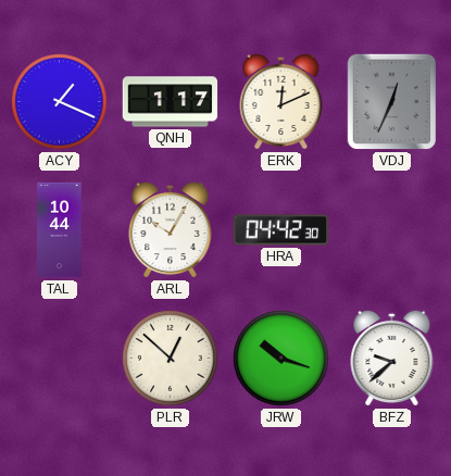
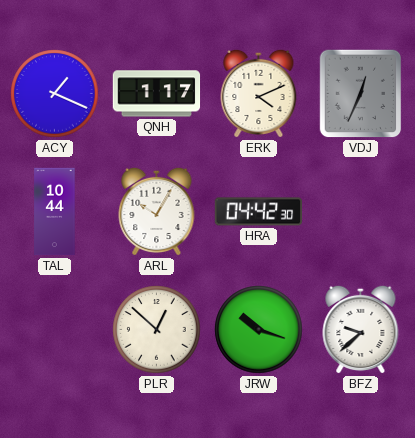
ERK: 12:11 -> 4:11 (259, 93)
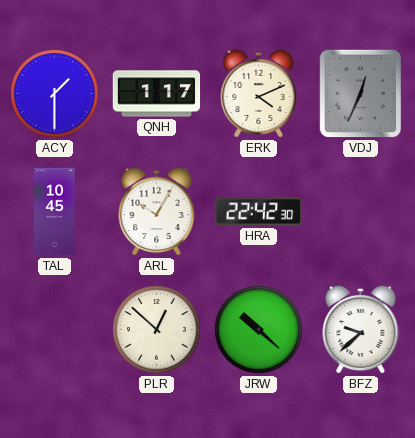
ACY: 1:19 -> 1:30 (55, 94)
TAL: 10:44 -> 10:45 (55, 212)
HRA: 04:42 -> 22:42 (259, 212)
JRW: 10:18 -> 10:22 (259, 330)
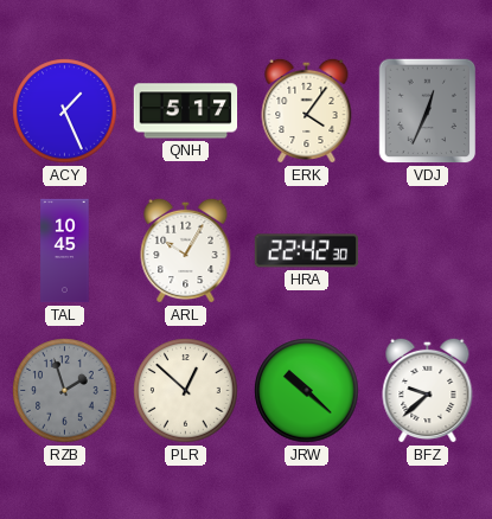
ACY: 1:30 -> 1:26 (65, 111)
QNH: 1:17 -> 5:17 (186, 111)
ERK: 4:11 -> 4:06 (307, 110)
RZB: none -> 1:57 (65, 391)
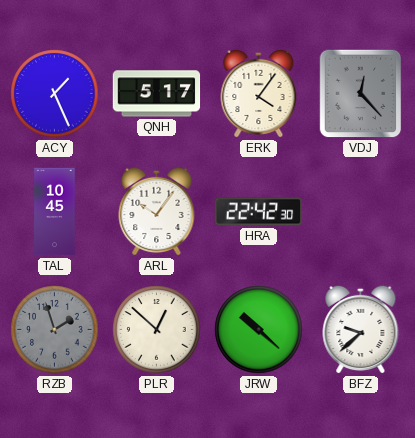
VDJ: 12:34 -> 12:23 (361, 94)
ARL: 10:05 -> 10:06 (157, 211)
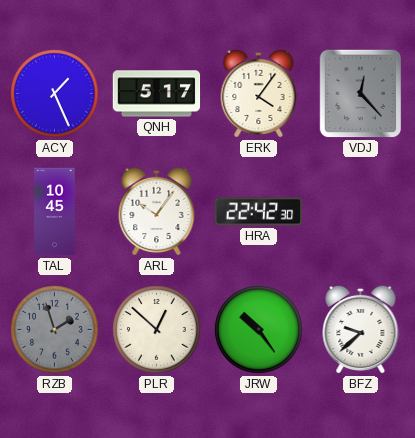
JRW: 10:22 -> 10:24 (259, 330)
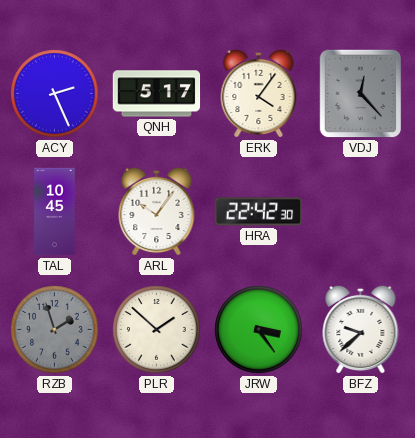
ACY: 1:26 -> 2:26 (55, 94)
PLR: 12:52 -> 1:52 (157, 330)
JRW: 10:24 -> 3:24 (259, 330)
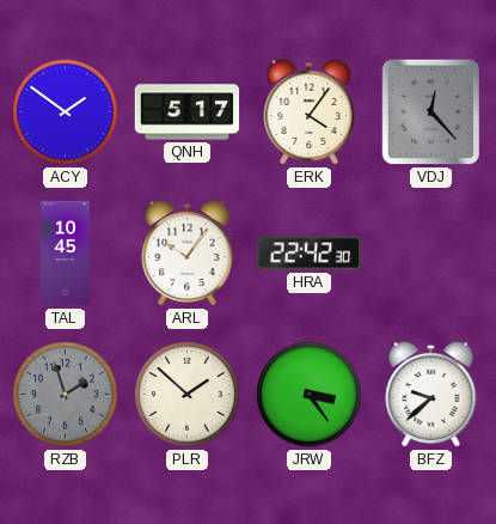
ACY: 2:26 -> 1:51 (66, 112)
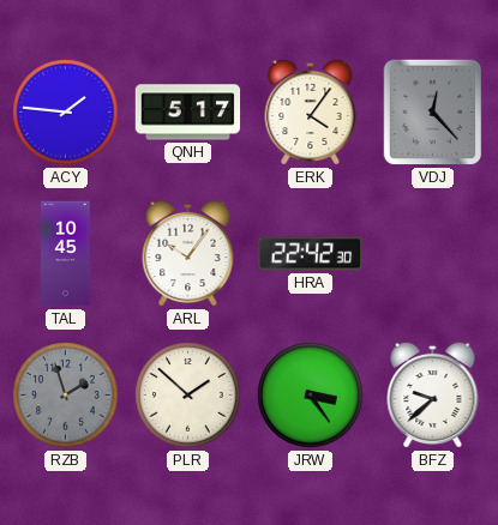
ACY: 1:51 -> 1:46 (66, 113)
